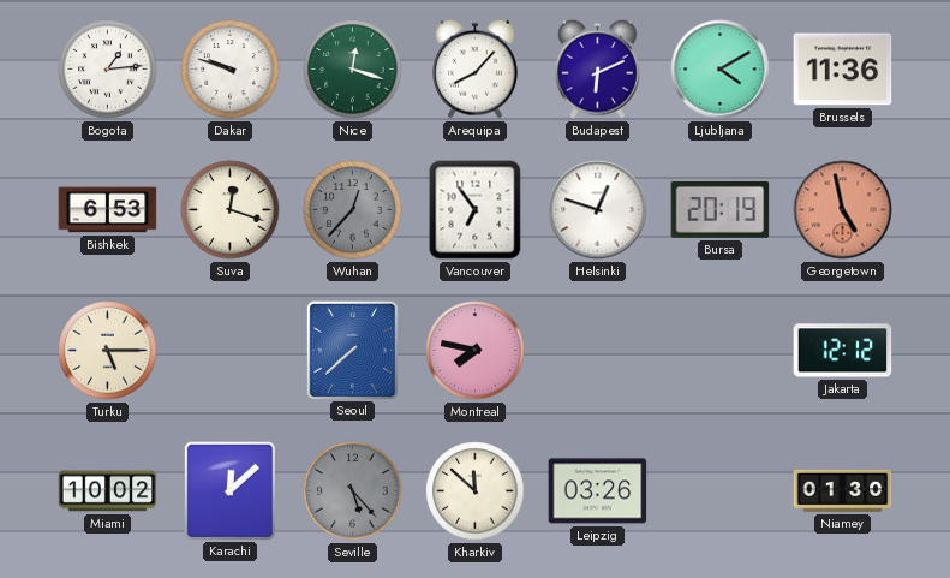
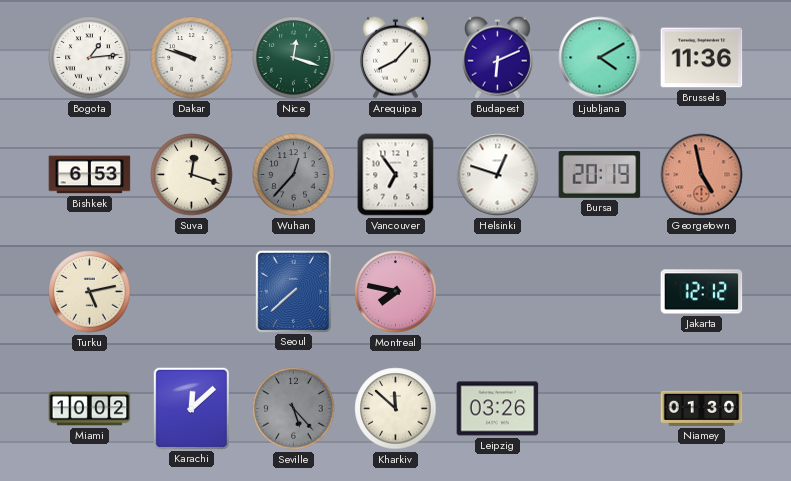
Turku: 5:15 -> 5:13 (90, 292)
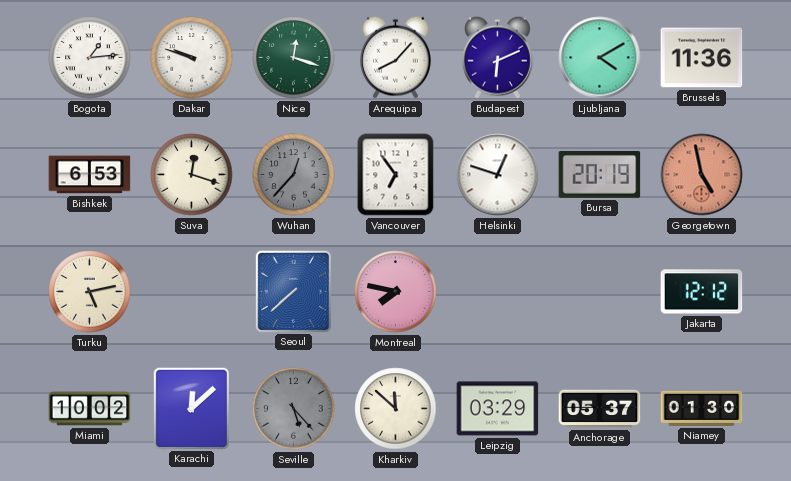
Leipzig: 03:26 -> 03:29 (498, 409)
Anchorage: none -> 05:37 (600, 409)
